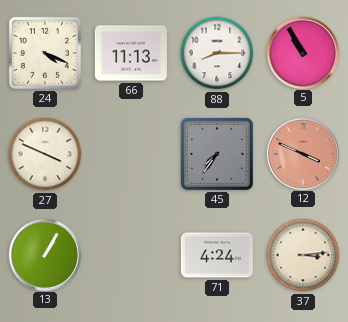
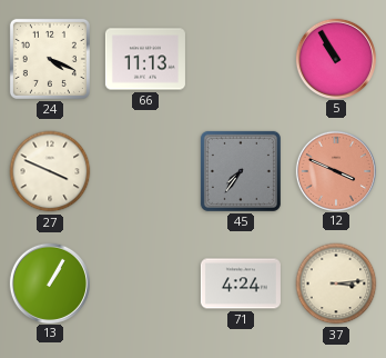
88: 8:15 -> none (217, 53)
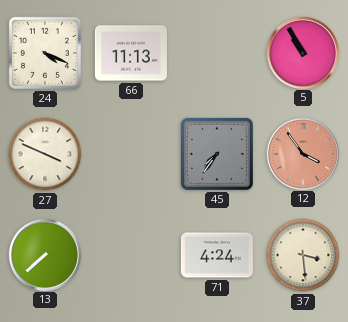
12: 3:49 -> 3:54 (302, 153)
13: 1:05 -> 7:38 (44, 254)
37: 3:14 -> 3:29 (303, 255)
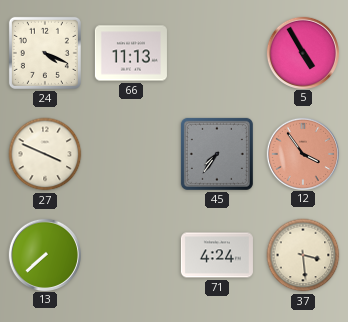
5: 10:55 -> 4:55 (302, 52)
